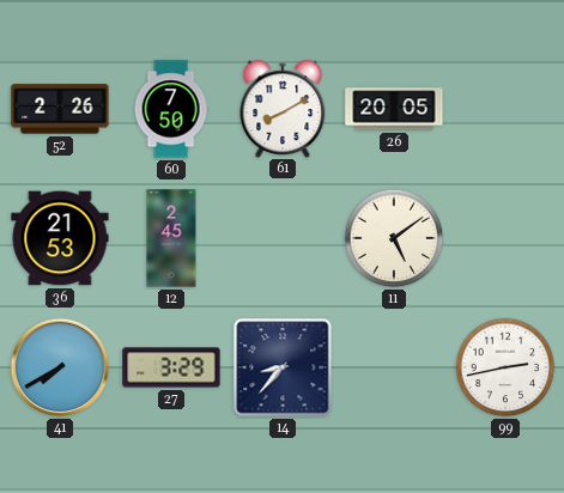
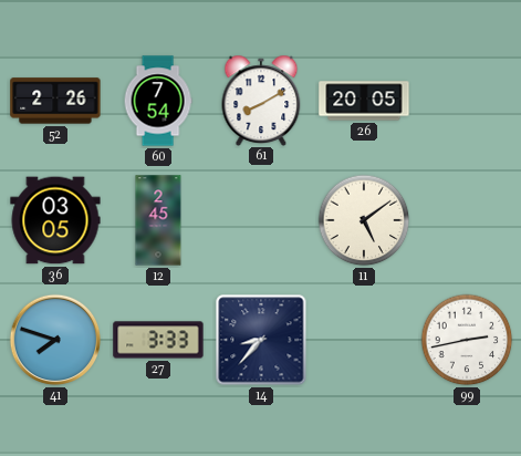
60: 7:50 -> 7:54 (158, 101)
36: 21:53 -> 03:05 (55, 220)
41: 7:40 -> 7:48 (55, 340)
27: 3:29 -> 3:33 (158, 340)
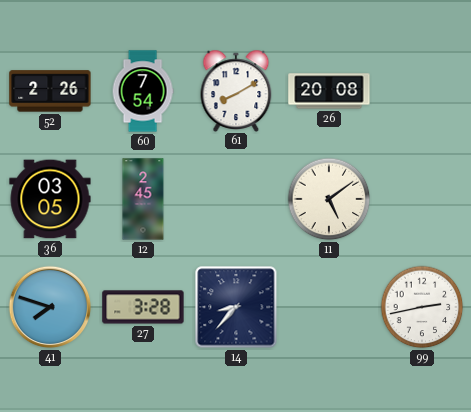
26: 20:05 -> 20:08 (329, 91)
27: 3:33 -> 3:28 (143, 307)
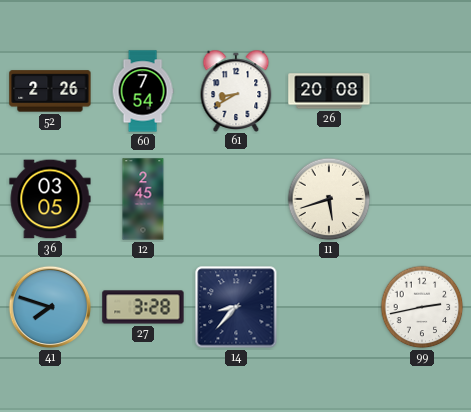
61: 8:10 -> 8:40 (236, 90)
11: 5:09 -> 5:42 (329, 199)
